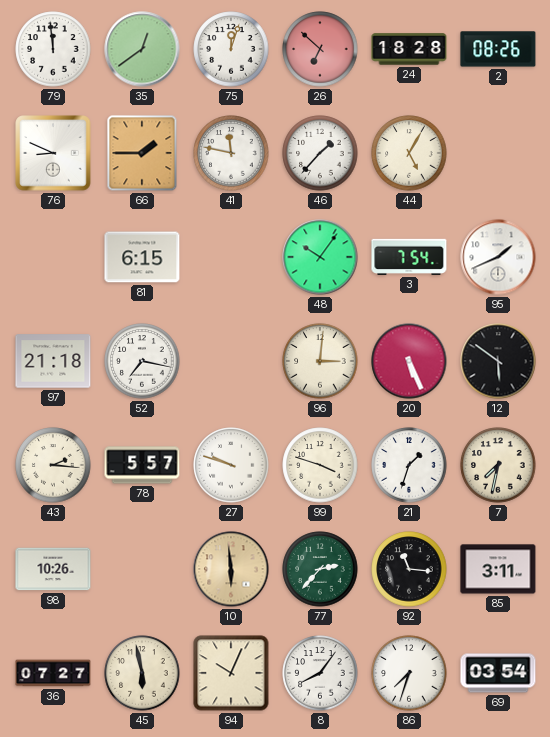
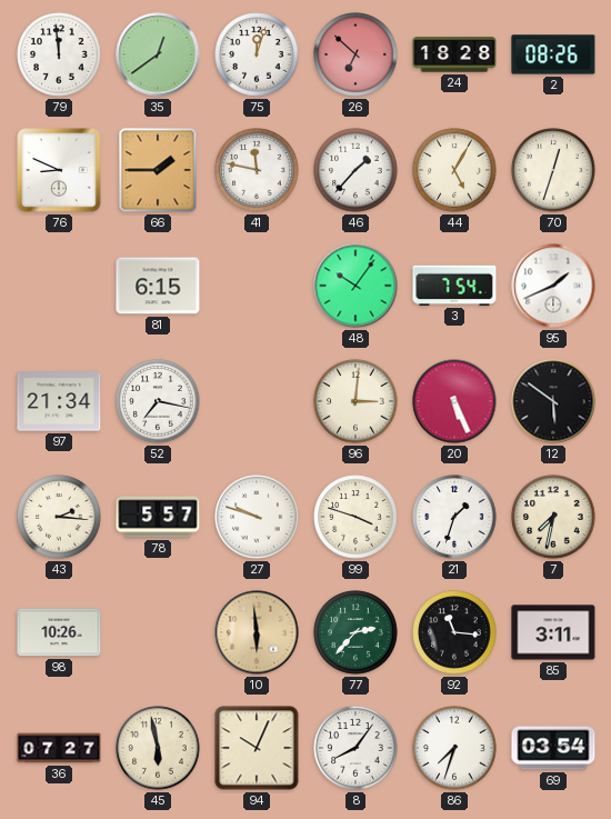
70: none -> 12:33 (553, 170)
97: 21:18 -> 21:34 (59, 401)
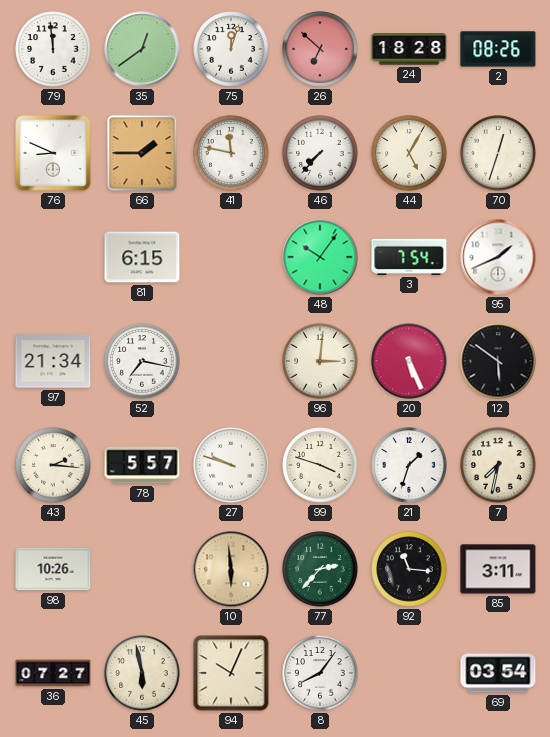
46: 1:37 -> 7:37 (320, 153)
86: 7:33 -> none (454, 748)
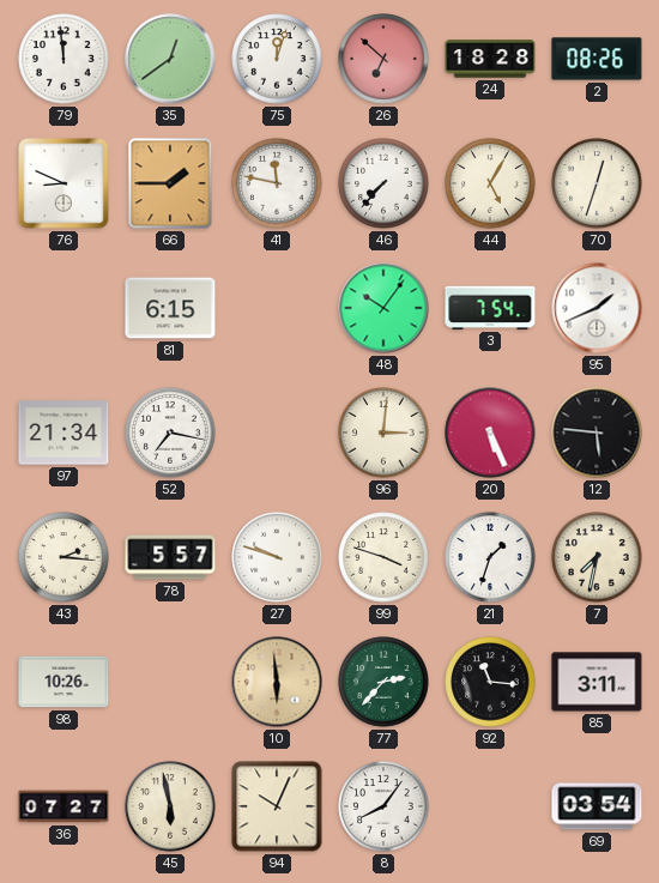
12: 5:51 -> 5:46 (597, 433)
